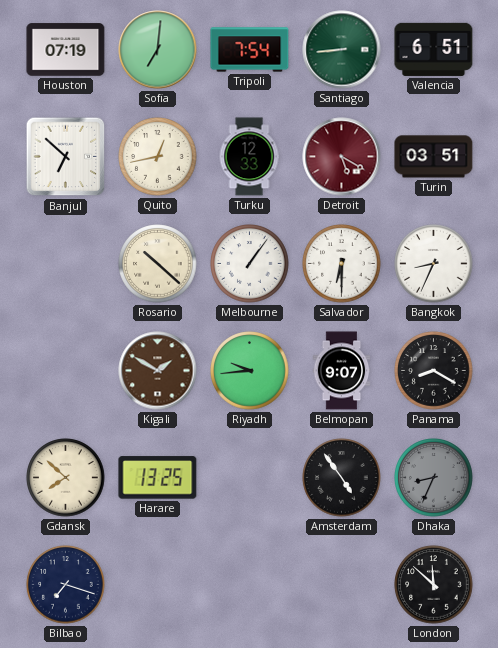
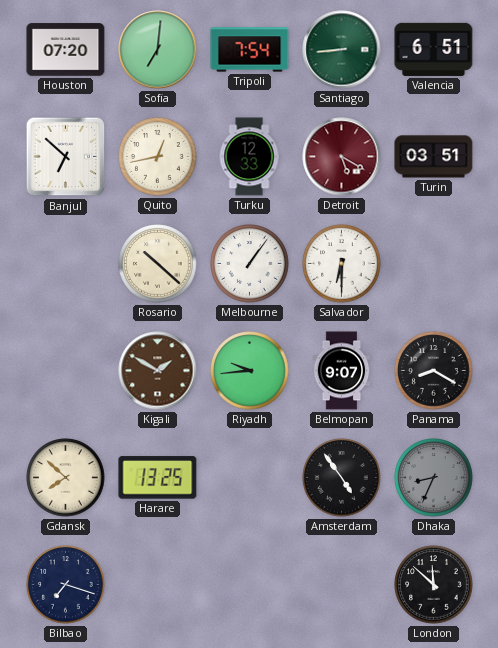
Houston: 07:19 -> 07:20 (66, 50)
Bangkok: 8:34 -> none (434, 264)
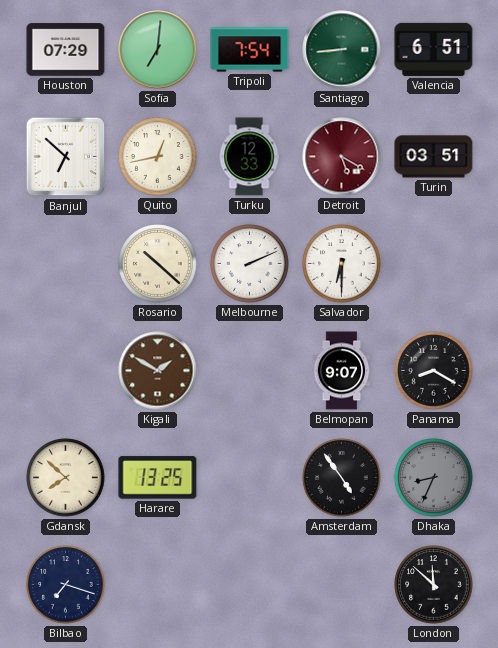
Houston: 07:20 -> 07:29 (66, 50)
Melbourne: 1:06 -> 2:11 (250, 264)
Riyadh: 9:44 -> none (250, 371)
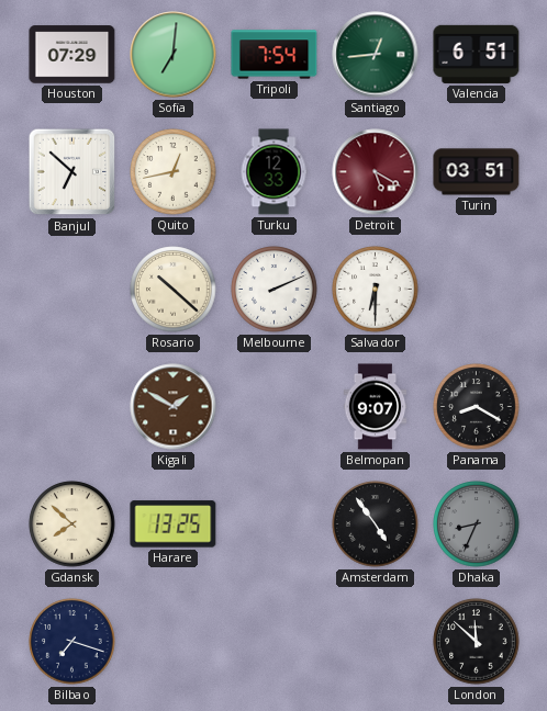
Santiago: 8:44 -> 12:44 (376, 55)
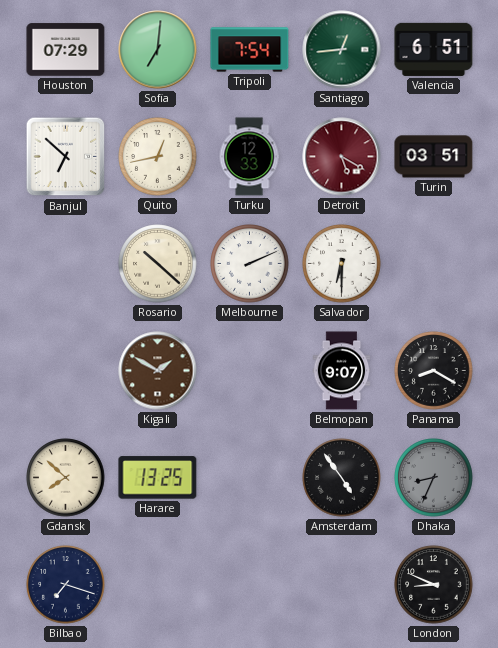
London: 11:52 -> 8:49 (434, 585)
